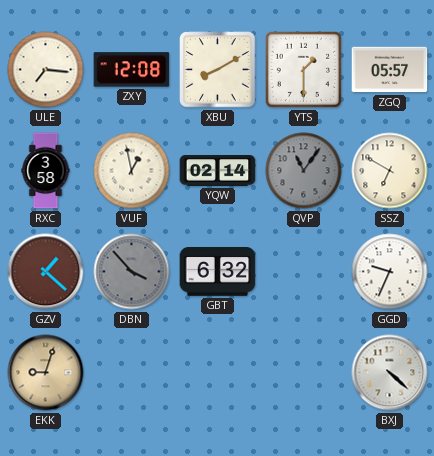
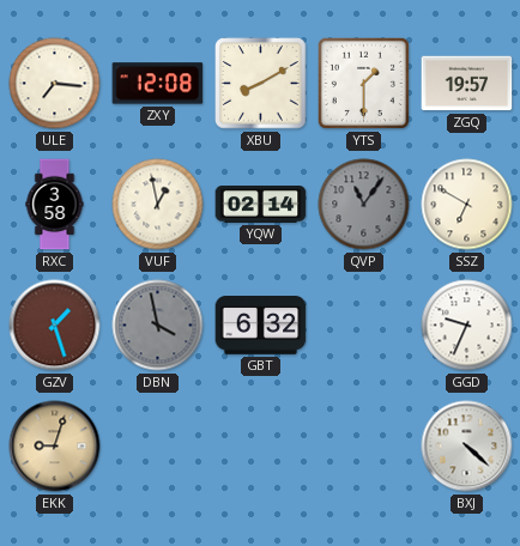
ZGQ: 05:57 -> 19:57 (467, 84)
GZV: 1:22 -> 1:27 (55, 326)
DBN: 3:53 -> 3:58 (158, 326)
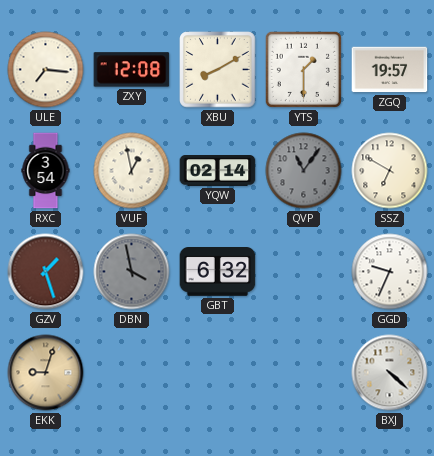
RXC: 3:58 -> 3:54 (46, 171)
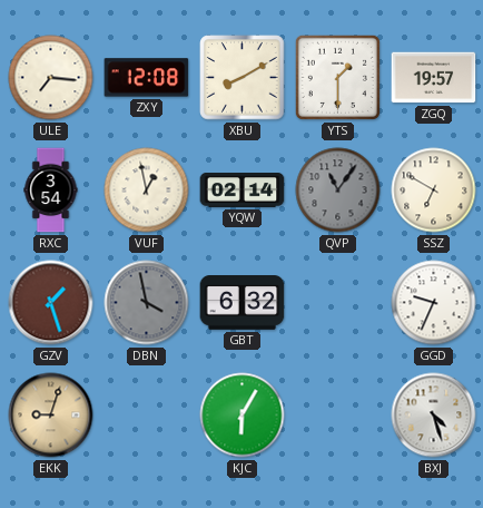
KJC: none -> 6:05 (243, 416)
BXJ: 4:22 -> 4:27 (434, 416)
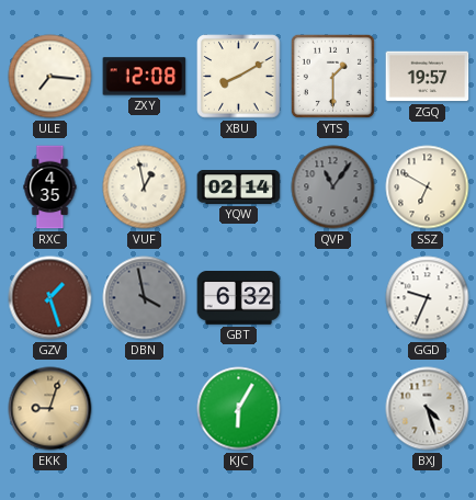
RXC: 3:54 -> 4:35 (50, 187)
